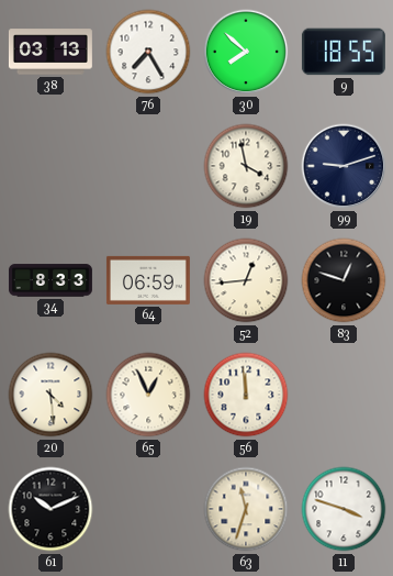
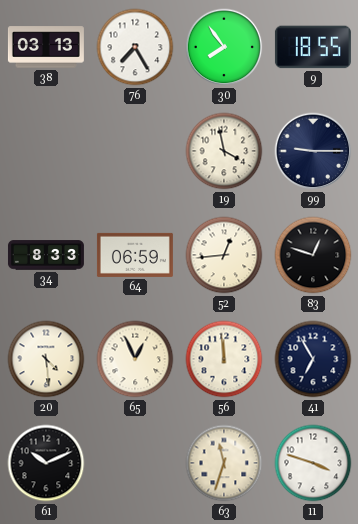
30: 7:52 -> 7:54 (224, 47)
99: 9:12 -> 9:15 (313, 151)
41: none -> 6:55 (313, 359)
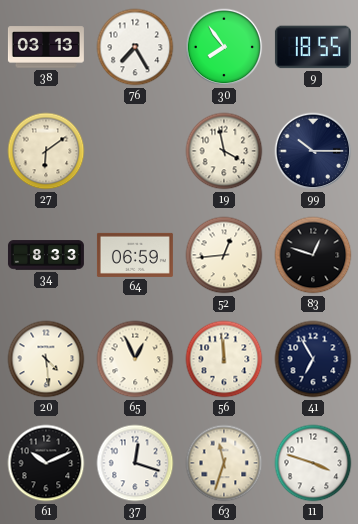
27: none -> 6:09 (46, 151)
99: 9:15 -> 10:15 (313, 151)
37: none -> 12:18 (135, 463)
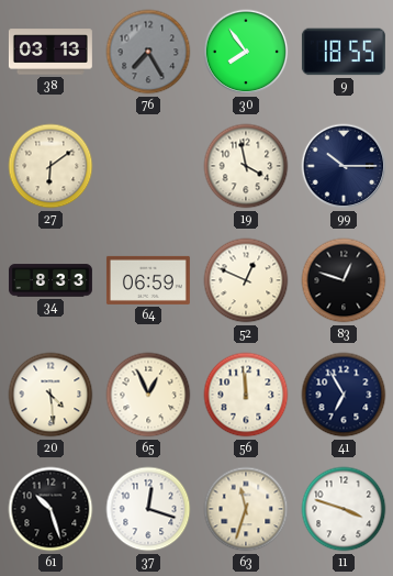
76 dial: white -> grey (148, 52)
52: 12:44 -> 12:49 (246, 280)
61: 10:11 -> 10:27 (50, 509)
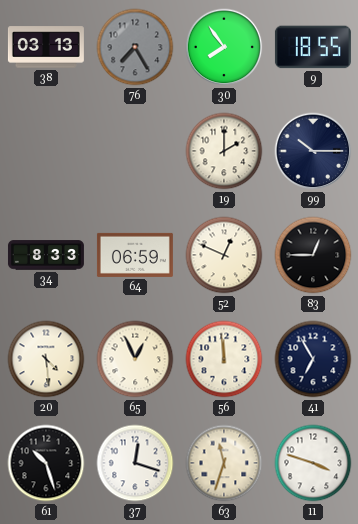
27: 6:09 -> none (50, 166)
19: 3:58 -> 2:00 (224, 151)
83: 12:48 -> 12:45 (313, 255)
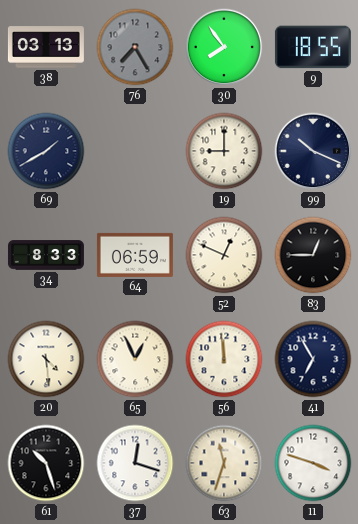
69: none -> 1:40 (46, 151)
19: 2:00 -> 9:00 (224, 151)
99: 10:15 -> 10:19 (313, 151)
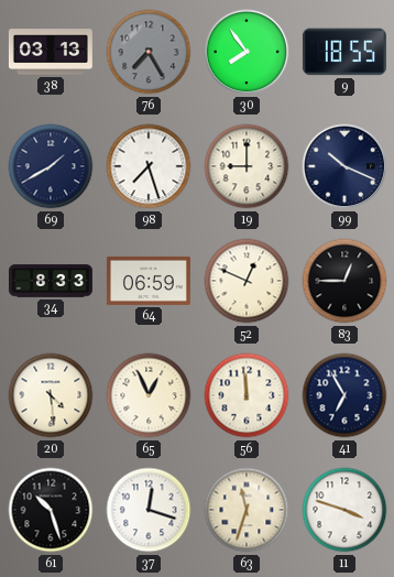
98: none -> 7:27 (149, 166)
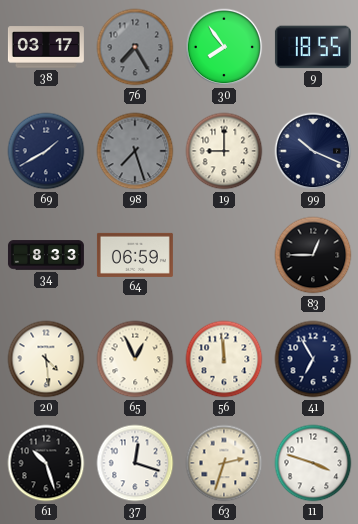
38: 03:13 -> 03:17 (46, 47)
98 dial: white -> grey (135, 151)
52: 12:49 -> none (247, 281)
63: 11:33 -> 2:33 (224, 463)
